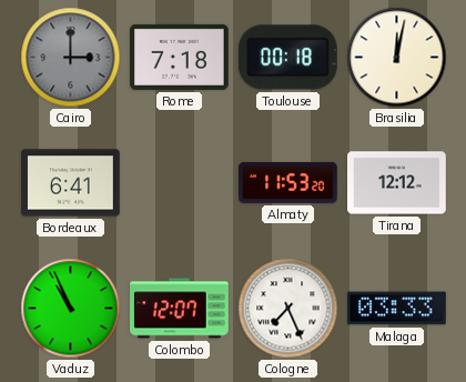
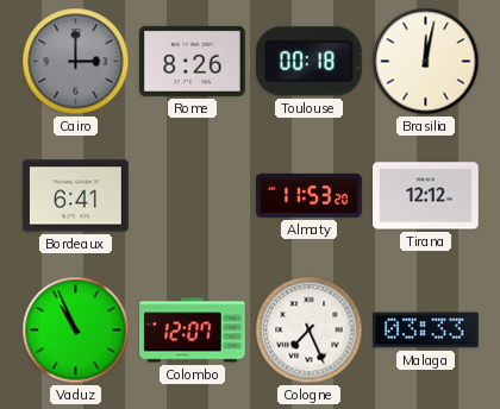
Rome: 7:18 -> 8:26 (193, 61)
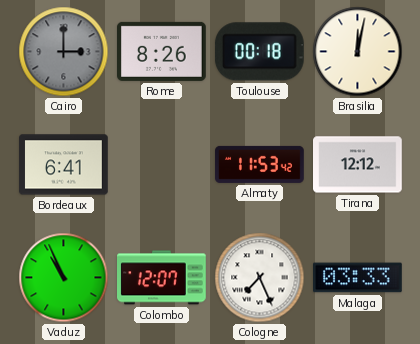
Almaty: 11:53:20 -> 11:53:42 (260, 164)
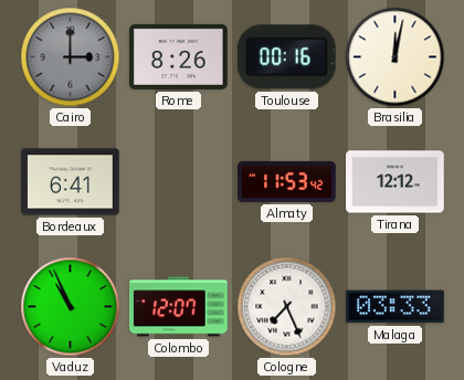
Toulouse: 00:18 -> 00:16 (286, 57)
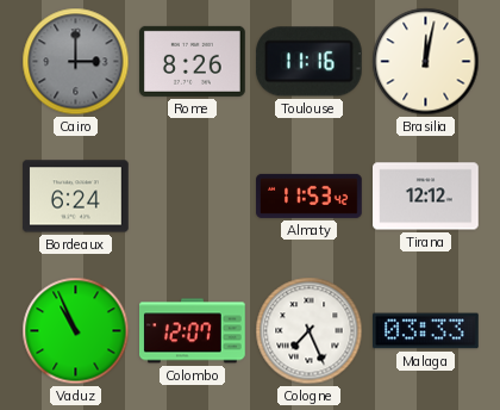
Toulouse: 00:16 -> 11:16 (308, 62)
Bordeaux: 6:41 -> 6:24 (76, 197)
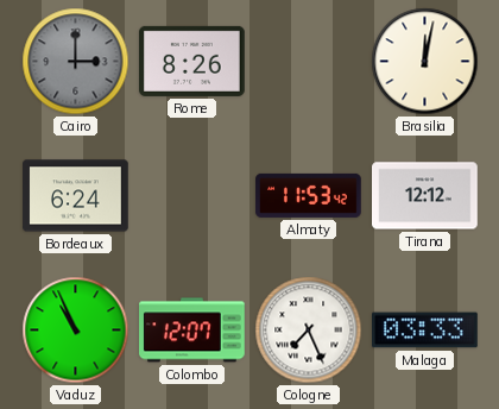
Toulouse: 11:16 -> none (308, 62)
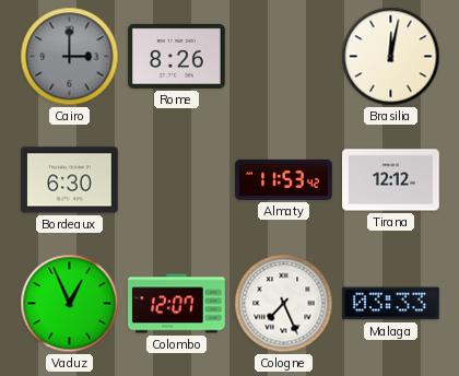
Bordeaux: 6:24 -> 6:30 (70, 180)
Vaduz: 10:56 -> 12:56 (70, 304)
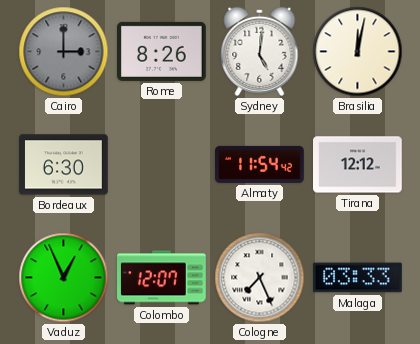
Sydney: none -> 5:01 (260, 51)
Almaty: 11:53 -> 11:54 (260, 164)
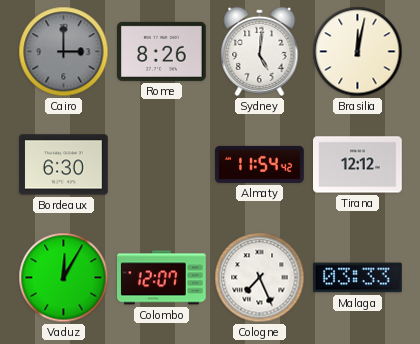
Vaduz: 12:56 -> 12:05 (64, 278)
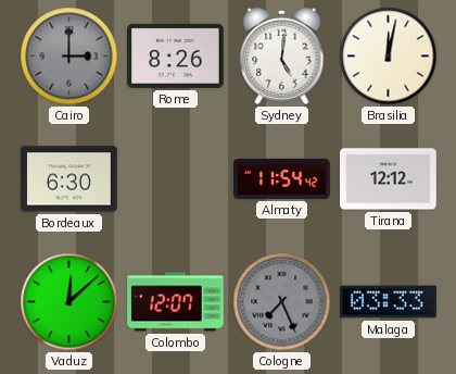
Vaduz: 12:05 -> 12:08 (69, 302)
Cologne dial: white -> grey (282, 302)
